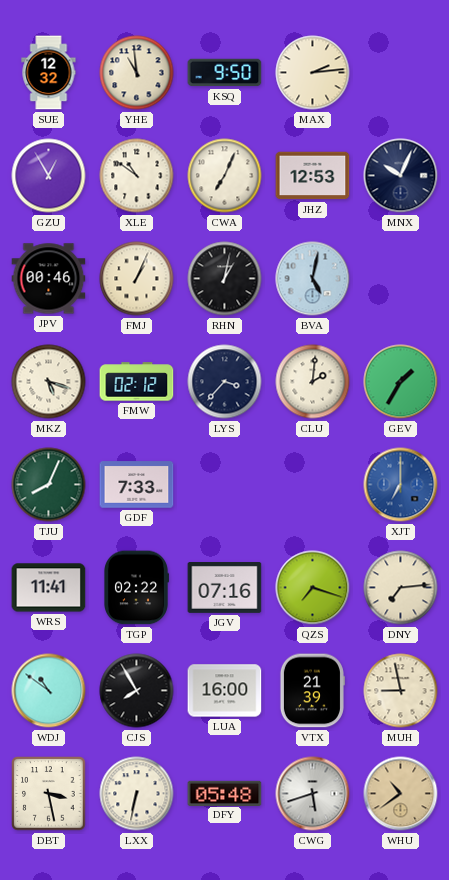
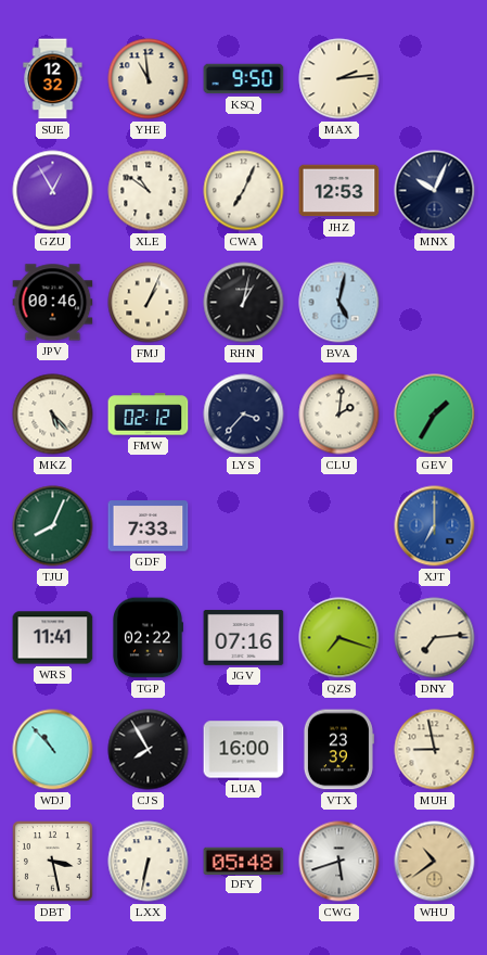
MKZ: 5:18 -> 5:23 (53, 415)
WDJ: 10:51 -> 10:53 (53, 750)
VTX: 21:39 -> 23:39 (338, 750)
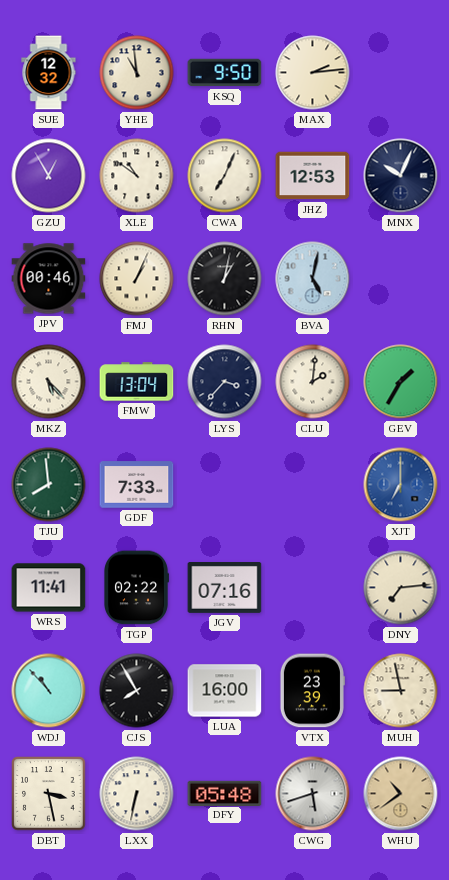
FMW: 02:12 -> 13:04 (137, 382)
TJU: 8:04 -> 7:59 (49, 485)
QZS: 7:18 -> none (339, 638)
